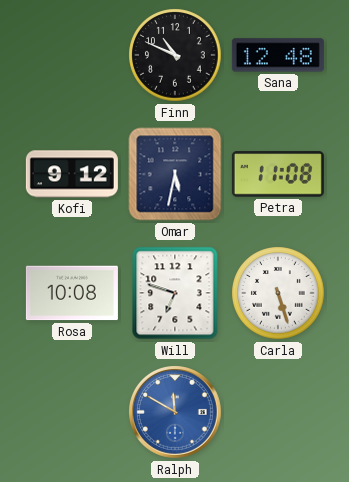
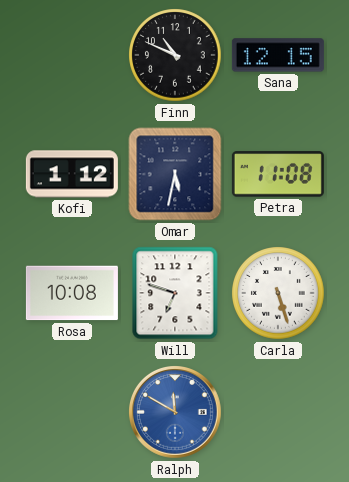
Sana: 12:48 -> 12:15 (278, 55)
Kofi: 9:12 -> 1:12 (72, 174)
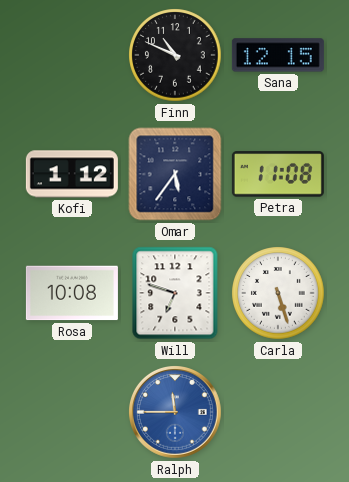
Omar: 5:32 -> 5:36 (175, 174)
Ralph: 11:50 -> 11:45 (176, 413)
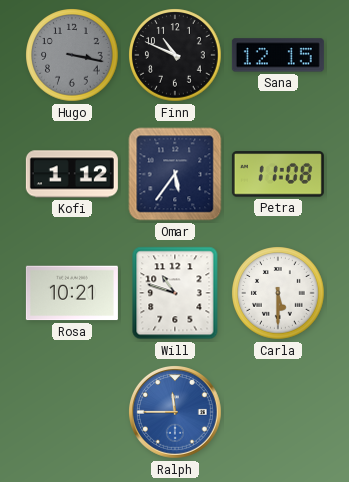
Hugo: none -> 3:17 (72, 55)
Rosa: 10:08 -> 10:21 (72, 293)
Will: 6:48 -> 10:48 (175, 293)
Carla: 5:27 -> 5:30 (278, 293)
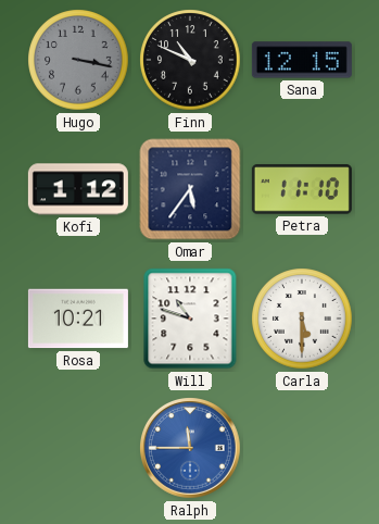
Petra: 11:08 -> 11:10 (302, 189)
